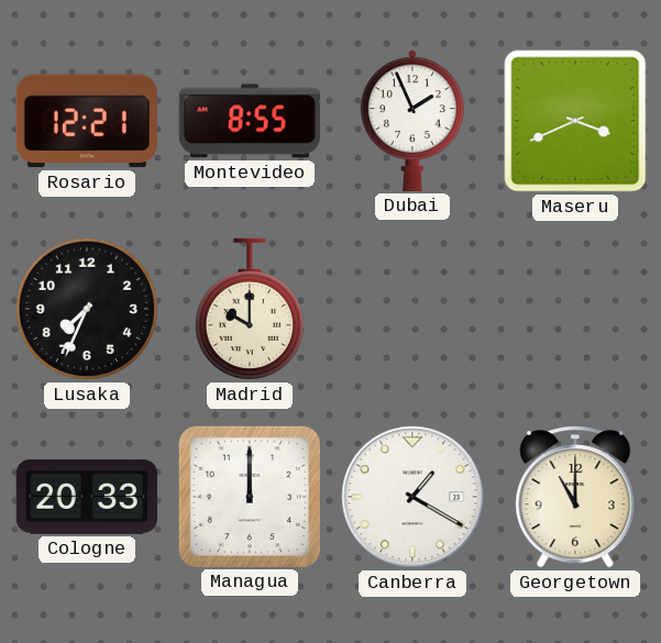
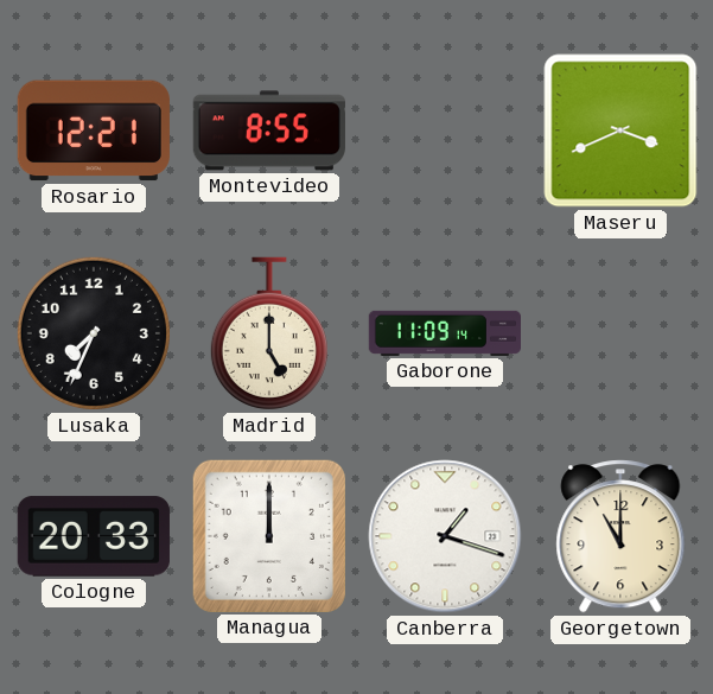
Dubai: 1:56 -> none (412, 121)
Madrid: 10:00 -> 5:00 (269, 333)
Gaborone: none -> 11:09 (444, 333)
Canberra: 1:20 -> 1:18 (445, 536)
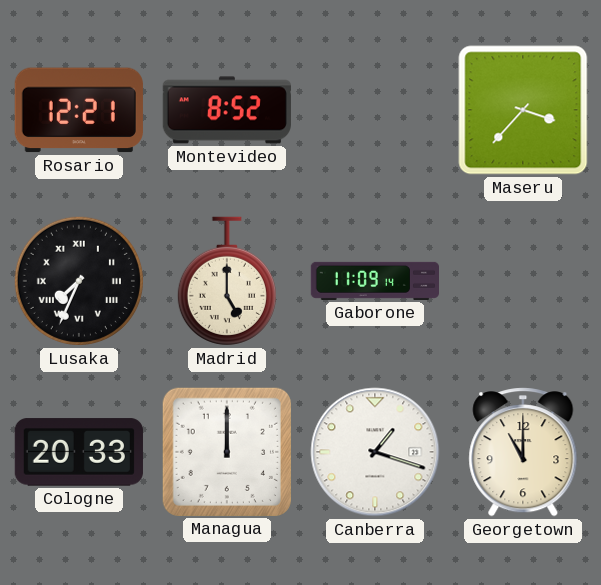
Montevideo: 8:55 -> 8:52 (227, 110)
Maseru: 3:41 -> 3:37 (523, 110)
Lusaka numerals: Arabic -> Roman (79, 281)
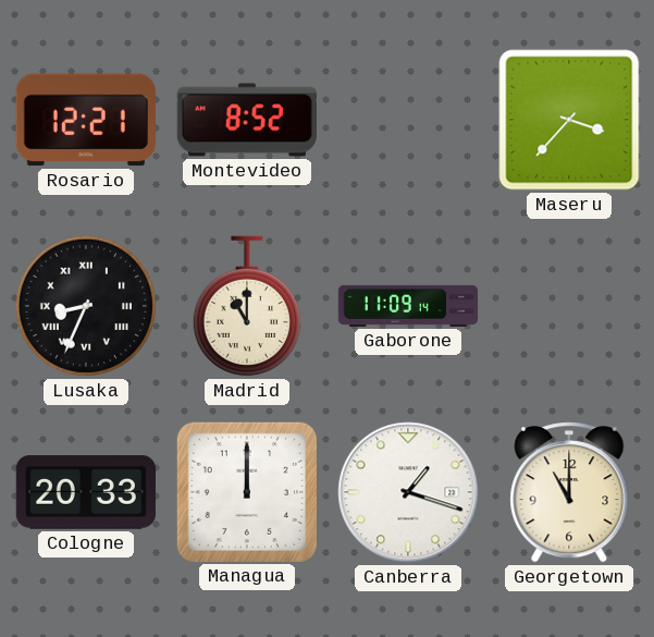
Lusaka: 7:34 -> 8:34 (86, 306)
Madrid: 5:00 -> 11:00 (247, 306)
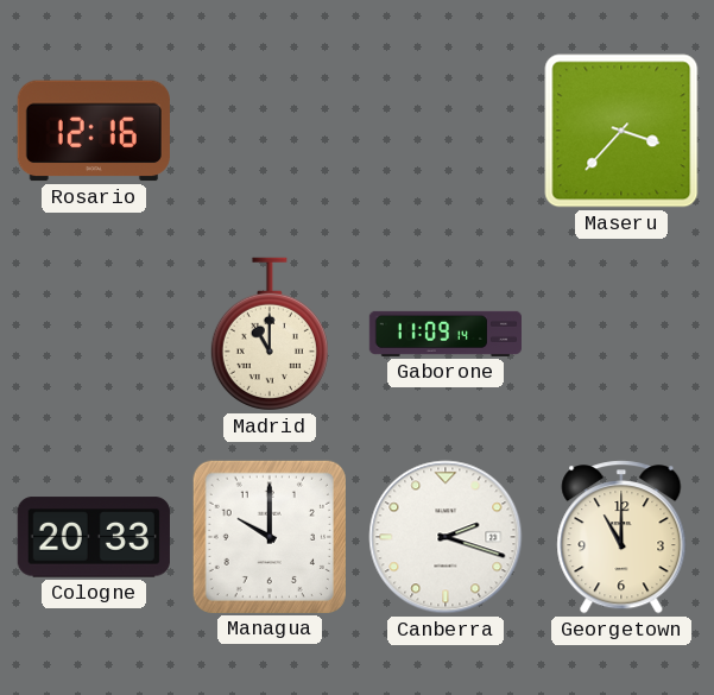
Rosario: 12:21 -> 12:16 (94, 131)
Montevideo: 8:52 -> none (247, 120)
Lusaka: 8:34 -> none (86, 306)
Managua: 12:00 -> 10:00 (270, 537)
Canberra: 1:18 -> 2:18 (446, 537)
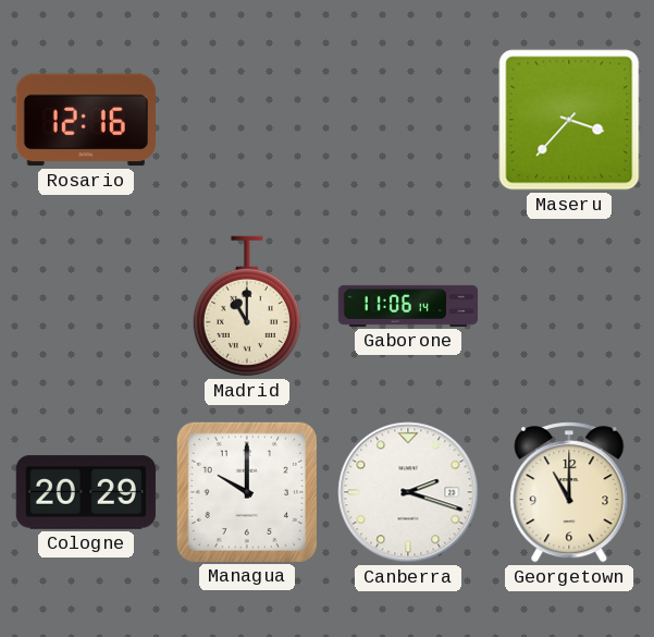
Gaborone: 11:09 -> 11:06 (407, 306)
Cologne: 20:33 -> 20:29 (86, 492)
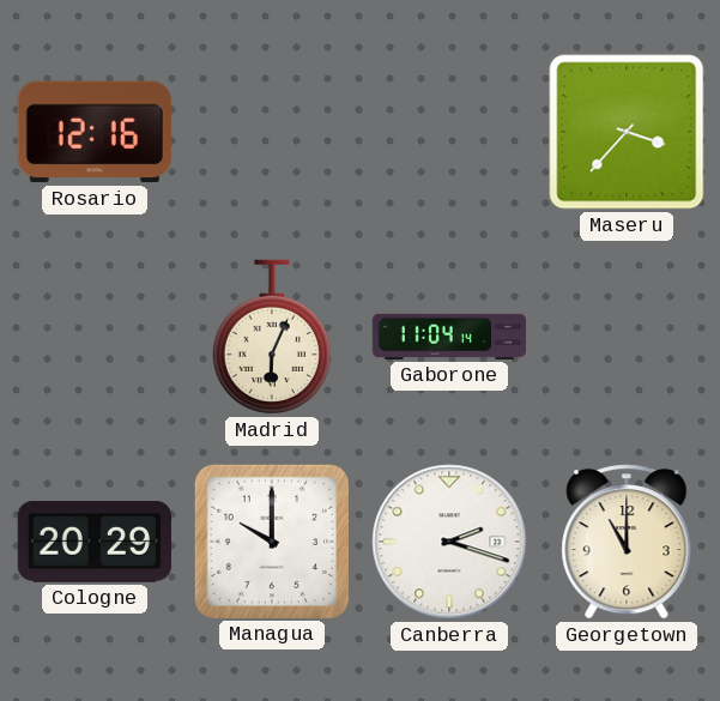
Madrid: 11:00 -> 6:04 (272, 337)
Gaborone: 11:06 -> 11:04 (448, 337)
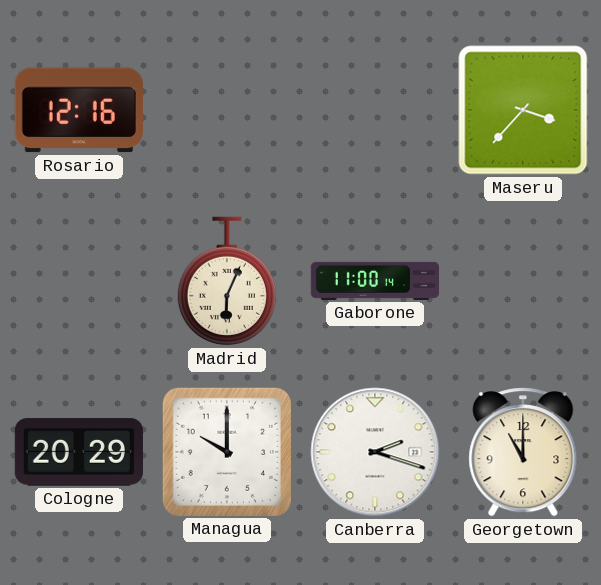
Gaborone: 11:04 -> 11:00 (374, 281)
